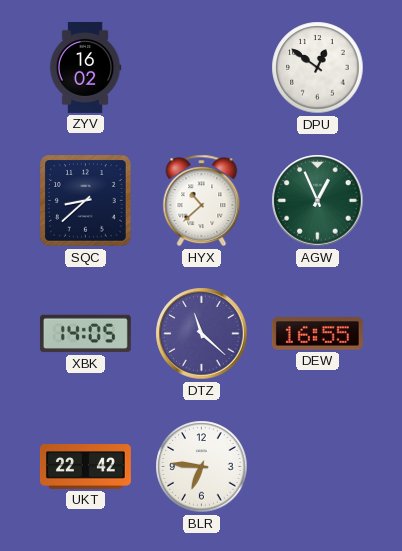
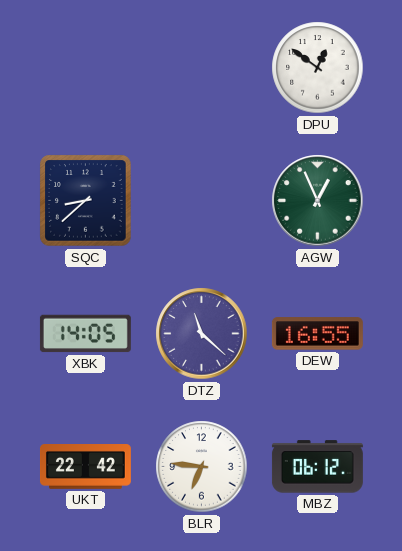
ZYV: 16:02 -> none (85, 67)
HYX: 10:38 -> none (202, 201)
MBZ: none -> 06:12 (317, 467)
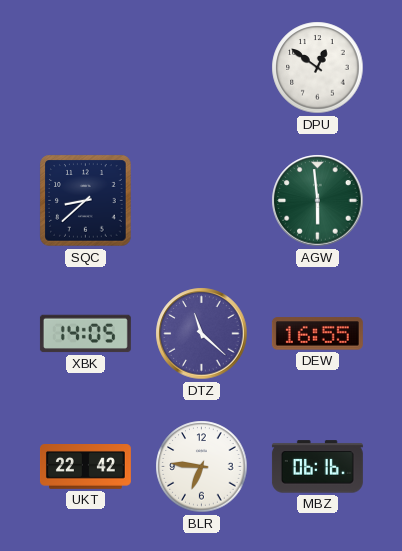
AGW: 12:56 -> 5:59 (318, 201)
MBZ: 06:12 -> 06:16 (317, 467)
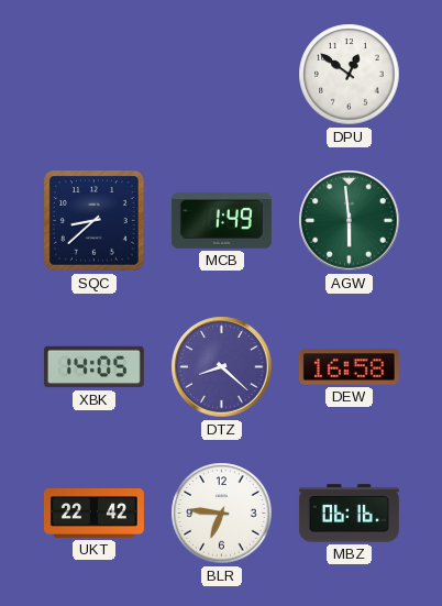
MCB: none -> 1:49 (221, 220)
DTZ: 11:22 -> 8:22 (222, 367)
DEW: 16:55 -> 16:58 (349, 367)
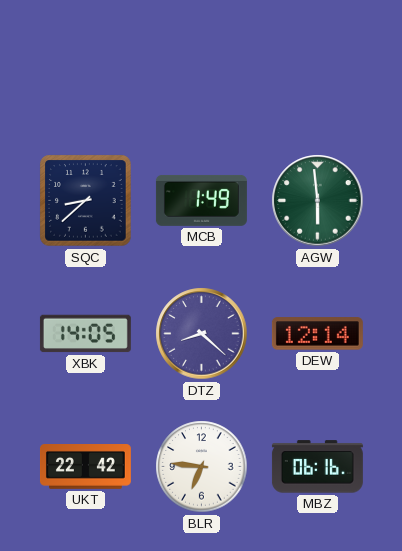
DPU: 12:51 -> none (350, 75)
DEW: 16:58 -> 12:14 (317, 334)
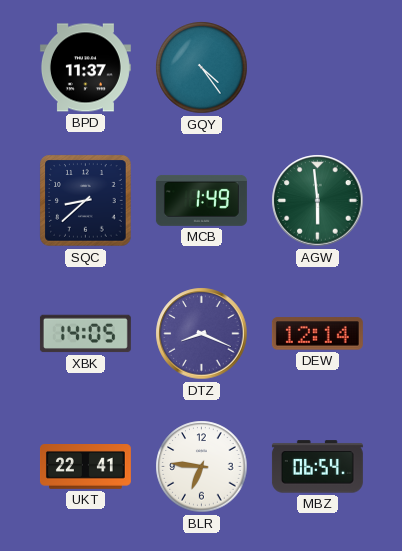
BPD: none -> 11:37 (85, 68)
GQY: none -> 4:24 (202, 68)
DTZ: 8:22 -> 8:19 (202, 334)
UKT: 22:42 -> 22:41 (85, 467)
MBZ: 06:16 -> 06:54 (317, 467)
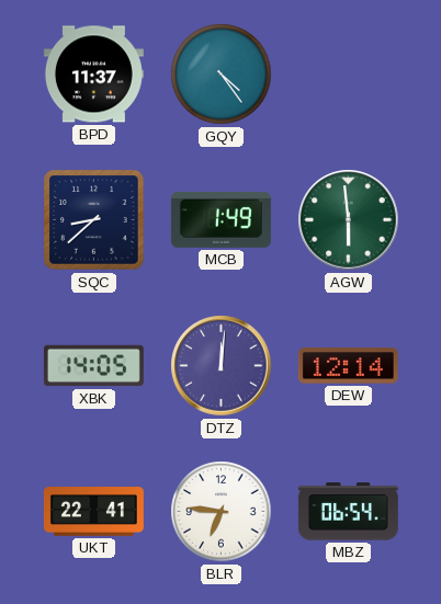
DTZ: 8:19 -> 12:01 (222, 366)
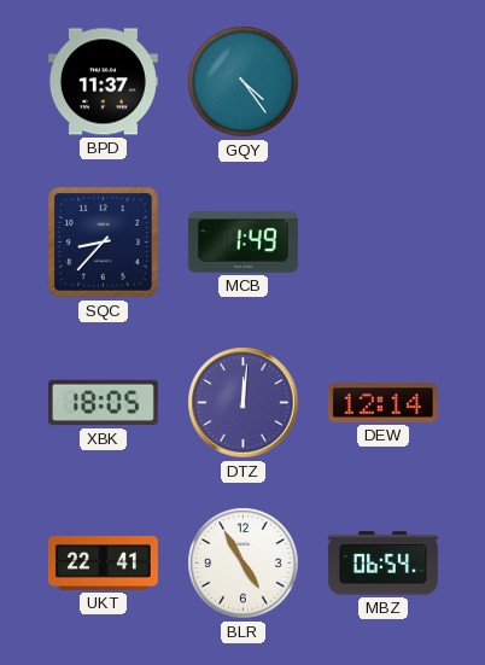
SQC: 8:38 -> 8:37 (104, 243)
AGW: 5:59 -> none (349, 220)
XBK: 14:05 -> 18:05 (103, 403)
BLR: 6:46 -> 4:55 (244, 564)
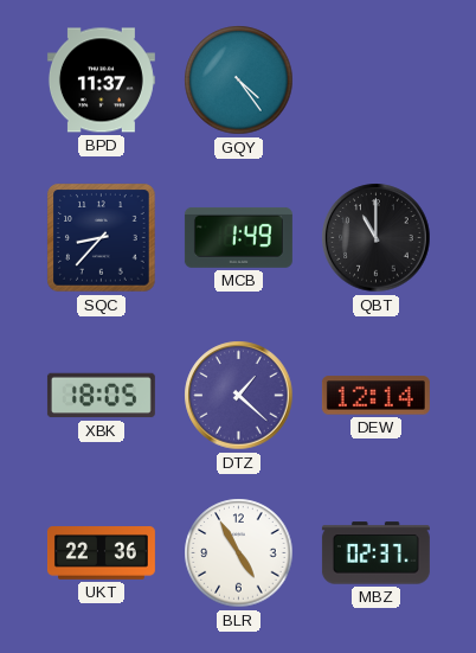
QBT: none -> 11:00 (377, 238)
DTZ: 12:01 -> 1:22 (239, 396)
UKT: 22:41 -> 22:36 (101, 553)
MBZ: 06:54 -> 02:37 (375, 553)
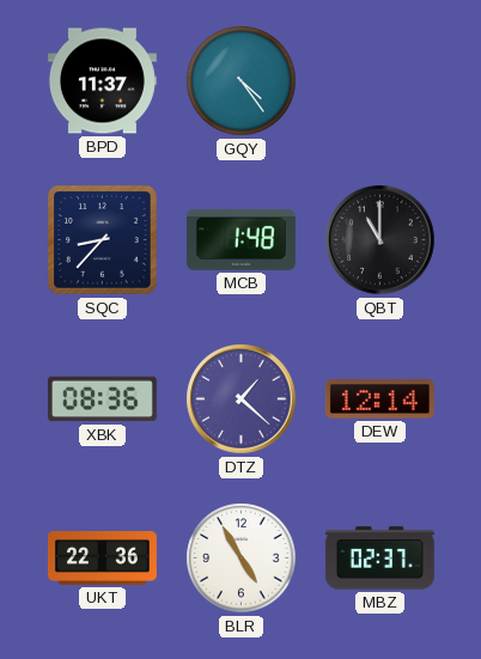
MCB: 1:49 -> 1:48 (240, 239)
XBK: 18:05 -> 08:36 (102, 399)
